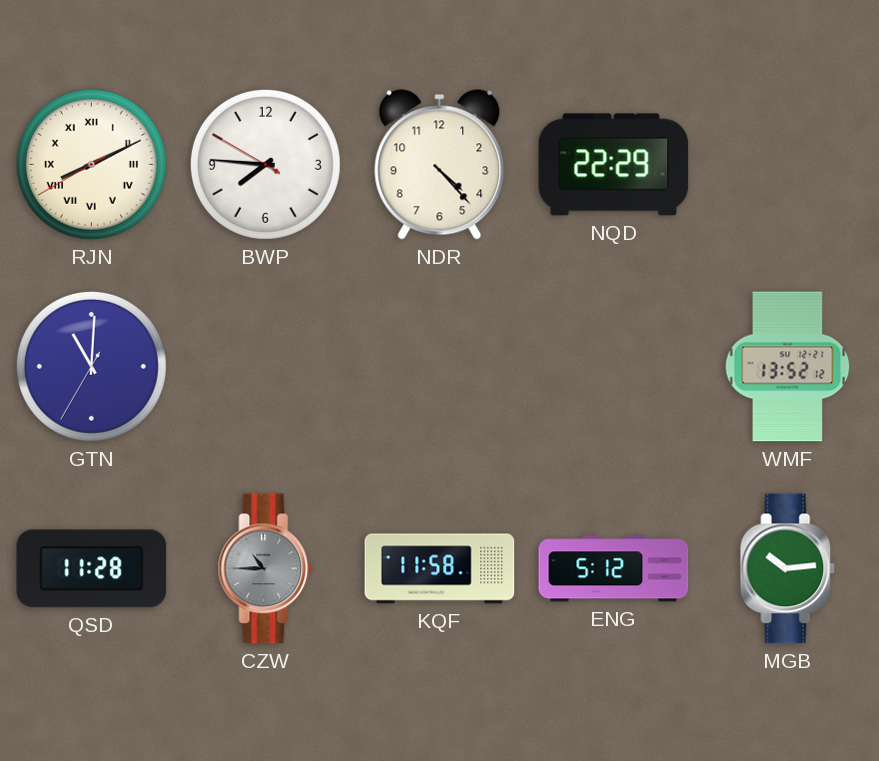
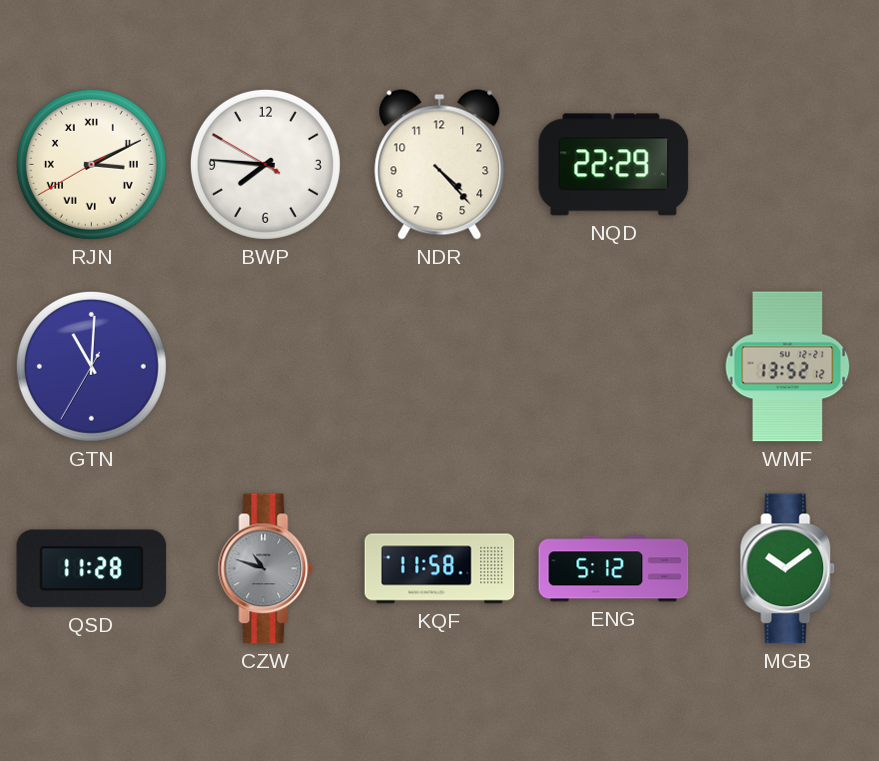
RJN: 8:10 -> 3:10 (91, 164)
CZW: 10:45 -> 10:48 (266, 569)
MGB: 10:14 -> 10:09 (788, 569)
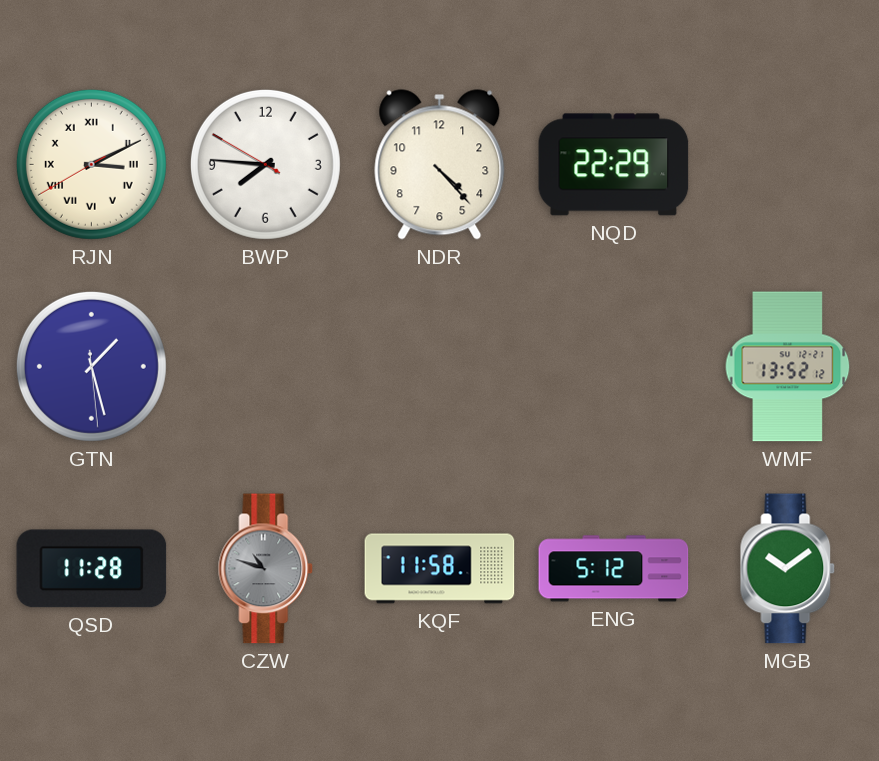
GTN: 11:00 -> 1:27 (91, 366)
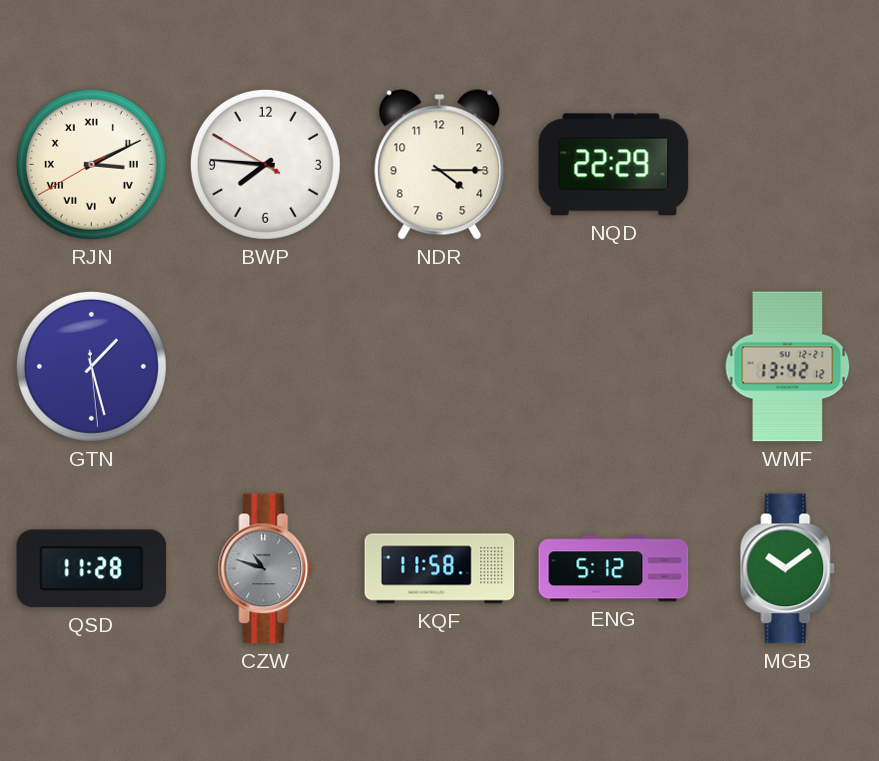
NDR: 4:23 -> 4:15 (440, 165)
WMF: 13:52 -> 13:42 (788, 367)
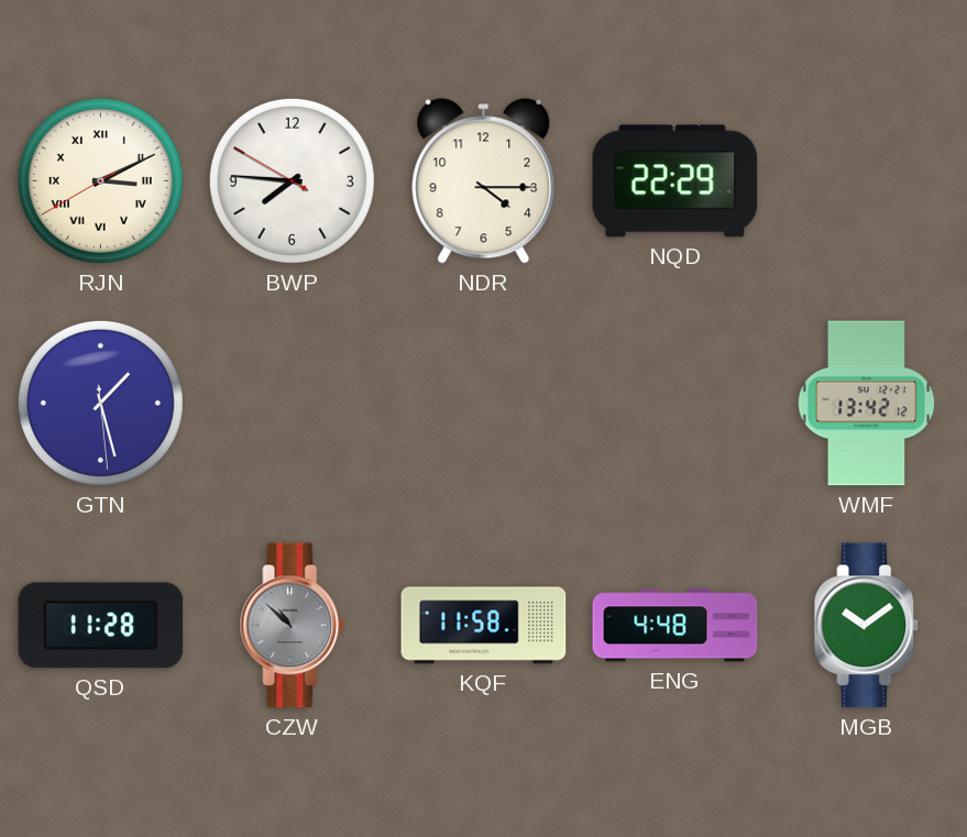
CZW: 10:48 -> 10:52 (293, 626)
ENG: 5:12 -> 4:48 (675, 626)
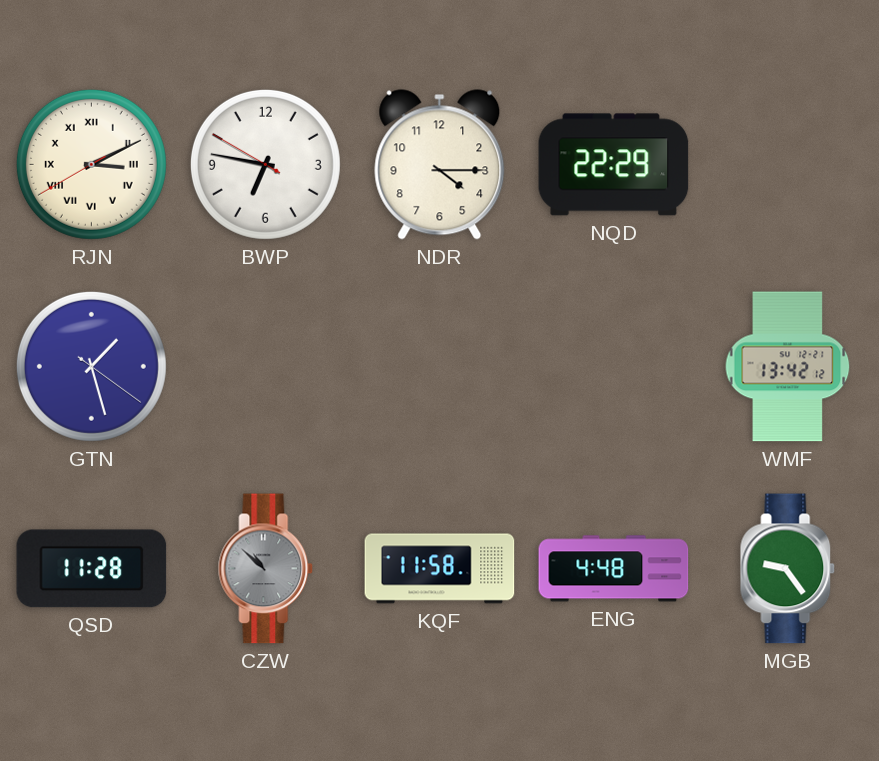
BWP: 7:45 -> 6:46 (265, 164)
GTN: 1:27:29 -> 1:27:21 (91, 366)
MGB: 10:09 -> 9:24 (788, 569)
